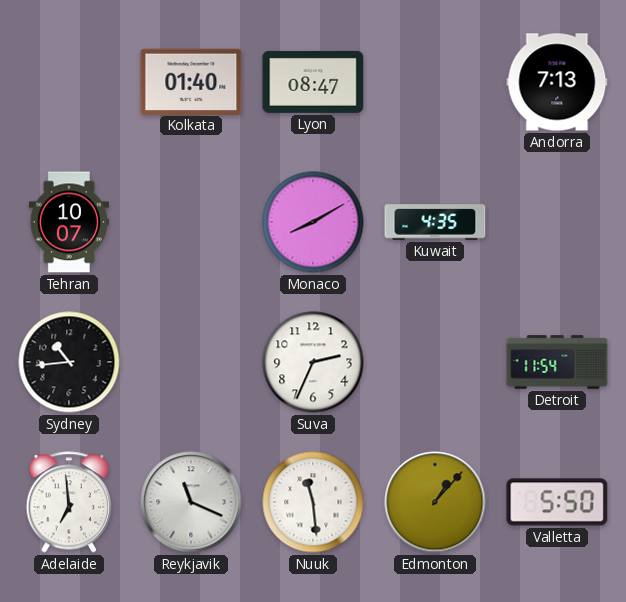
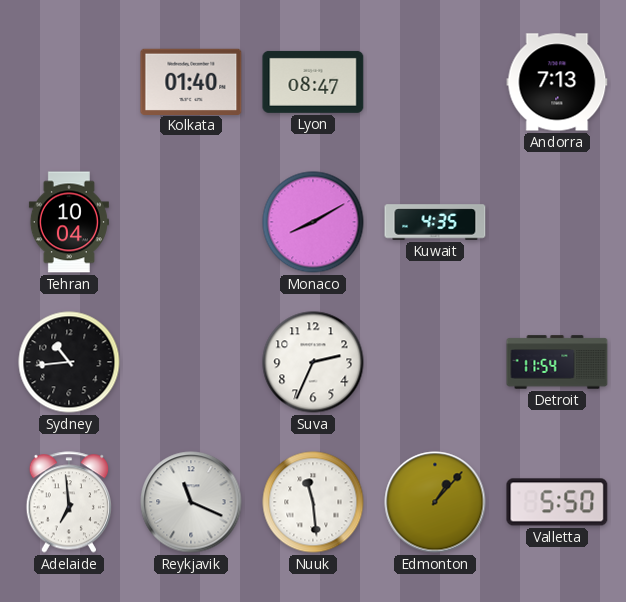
Tehran: 10:07 -> 10:04 (69, 222)
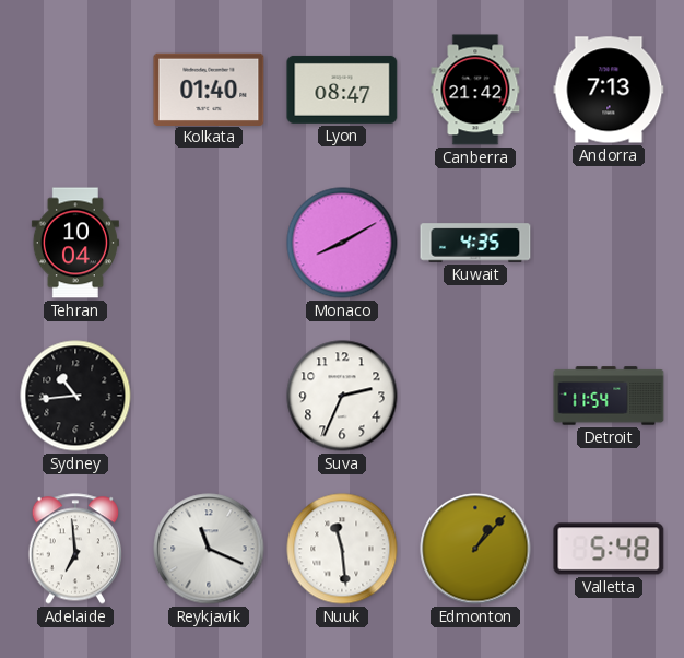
Canberra: none -> 21:42 (475, 90)
Valletta: 5:50 -> 5:48 (609, 549)
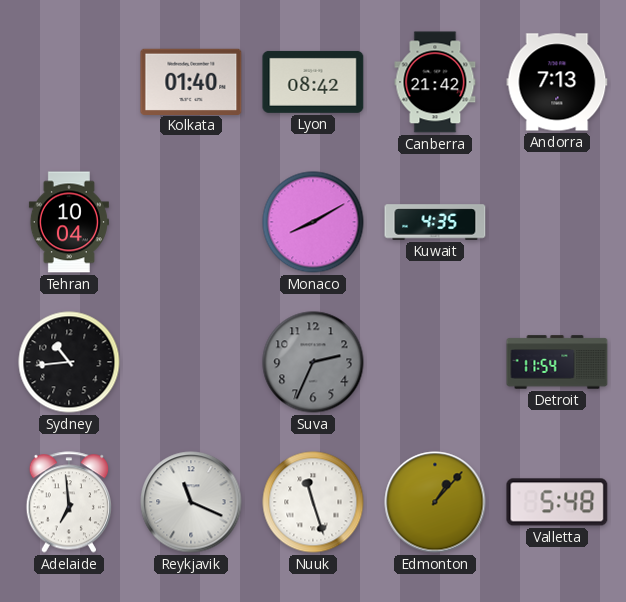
Lyon: 08:47 -> 08:42 (313, 82)
Suva dial: white -> grey (313, 362)
Nuuk: 11:29 -> 11:27 (313, 502)
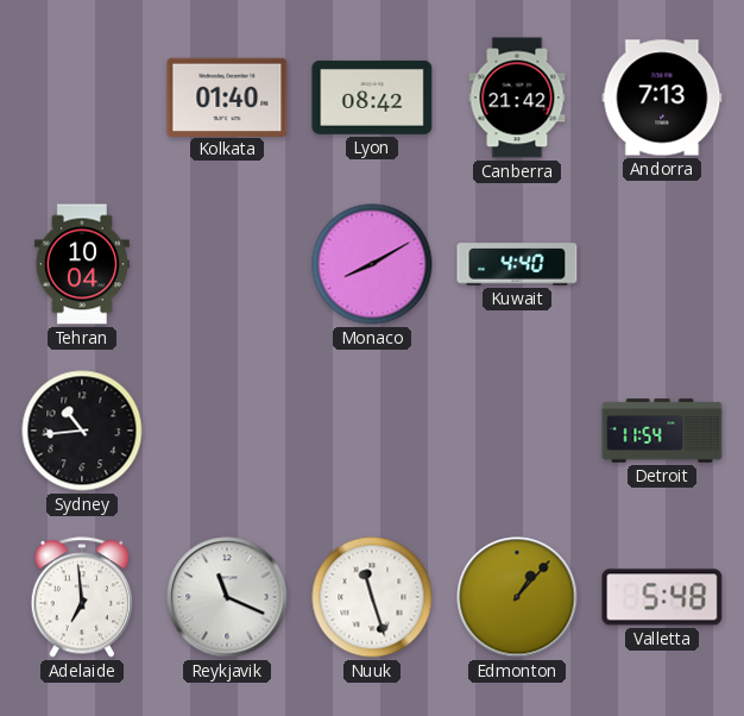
Kuwait: 4:35 -> 4:40 (517, 264)
Suva: 2:34 -> none (313, 362)
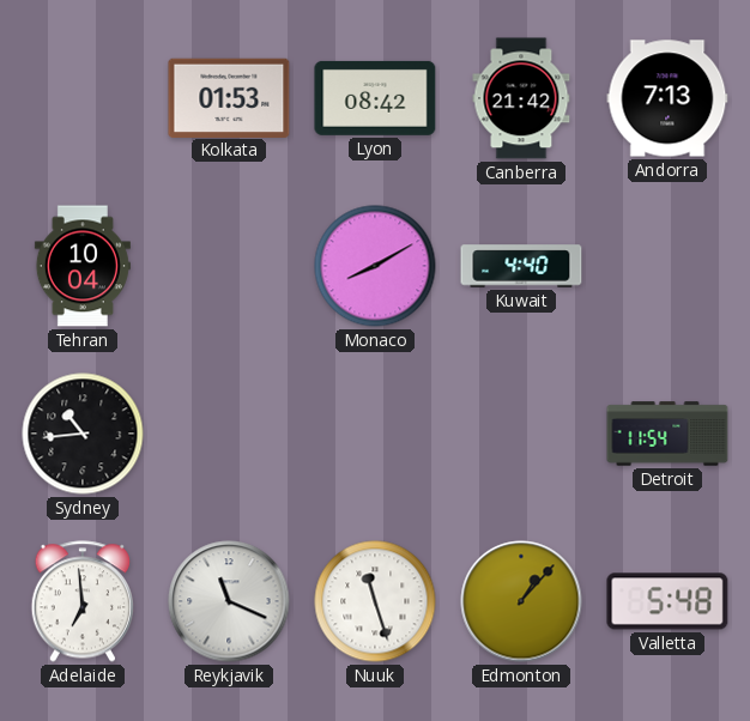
Kolkata: 01:40 -> 01:53 (229, 97)
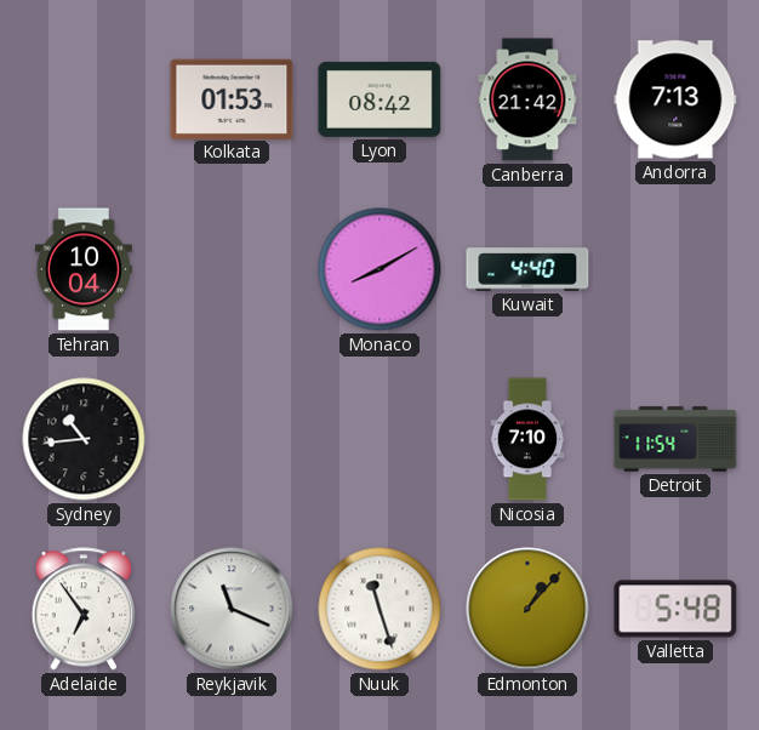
Nicosia: none -> 7:10 (527, 439)
Adelaide: 6:59 -> 6:54 (82, 609)
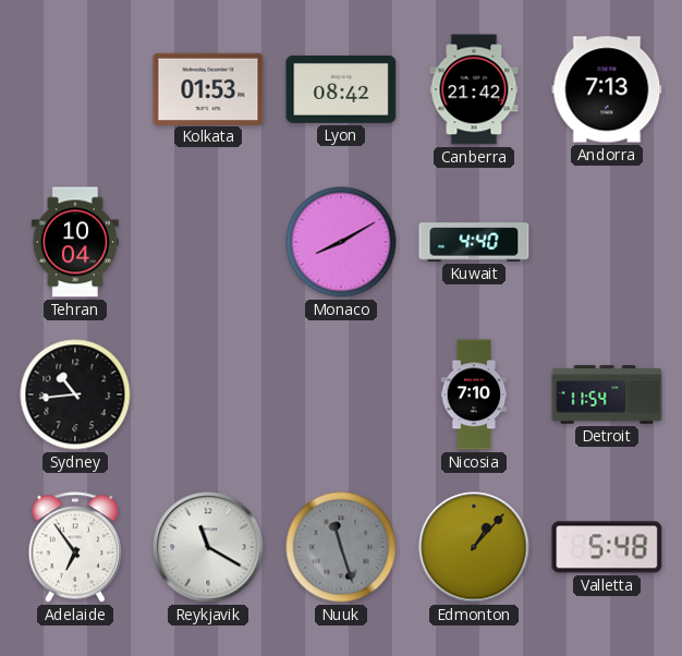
Reykjavik: 11:19 -> 11:20 (208, 547)
Nuuk dial: white -> grey (341, 547)
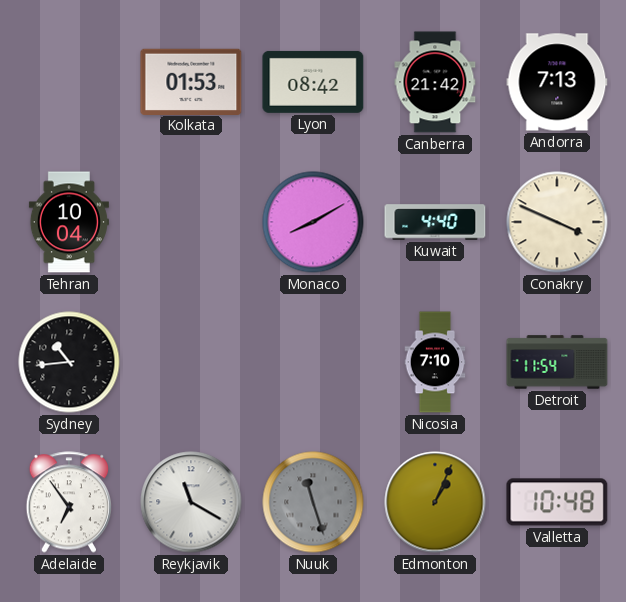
Conakry: none -> 3:49 (557, 222)
Edmonton: 1:07 -> 1:04 (435, 502)
Valletta: 5:48 -> 10:48 (557, 502)
